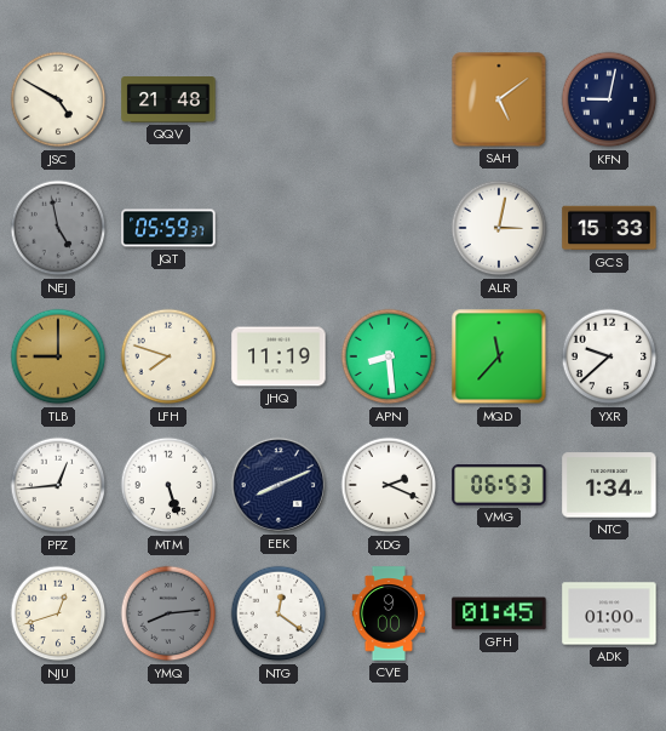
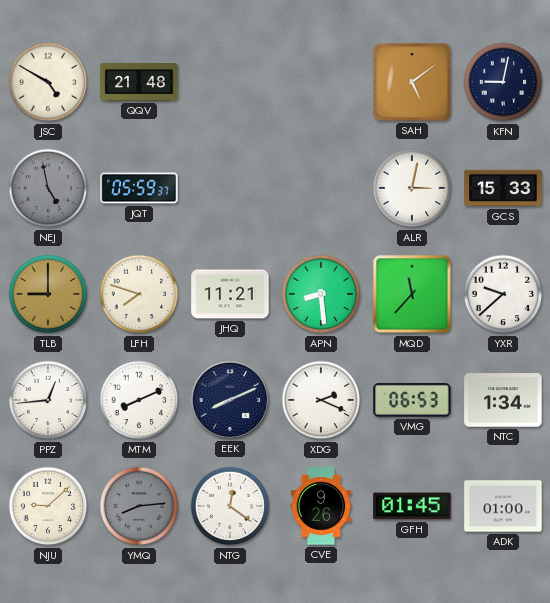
JHQ: 11:19 -> 11:21 (230, 294)
MTM: 5:27 -> 8:11 (139, 400)
NJU: 12:42 -> 9:08 (48, 506)
CVE: 9:00 -> 9:26 (321, 506)
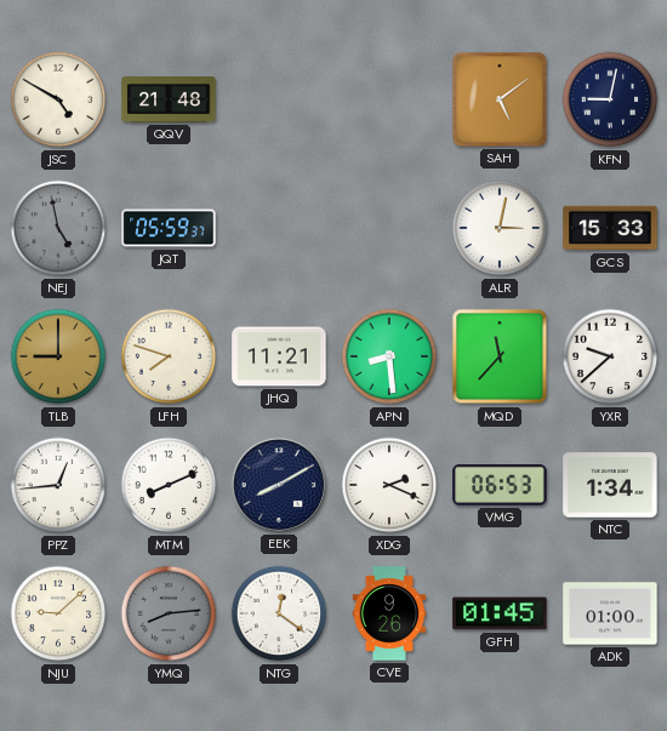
EEK: 8:11 -> 8:10 (279, 485)
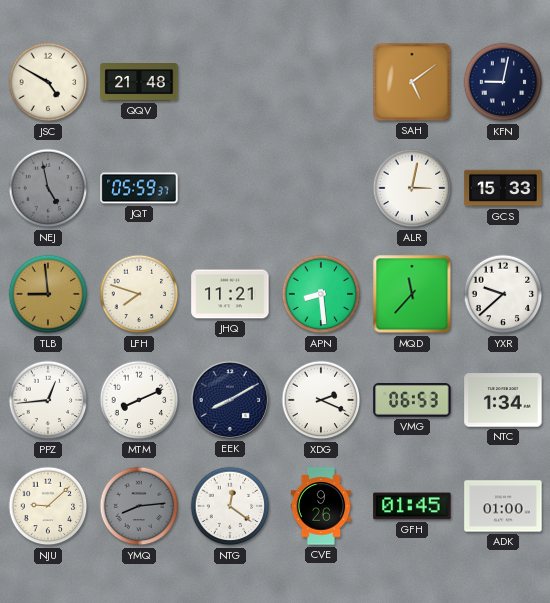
TLB: 9:00 -> 8:59 (48, 294)
